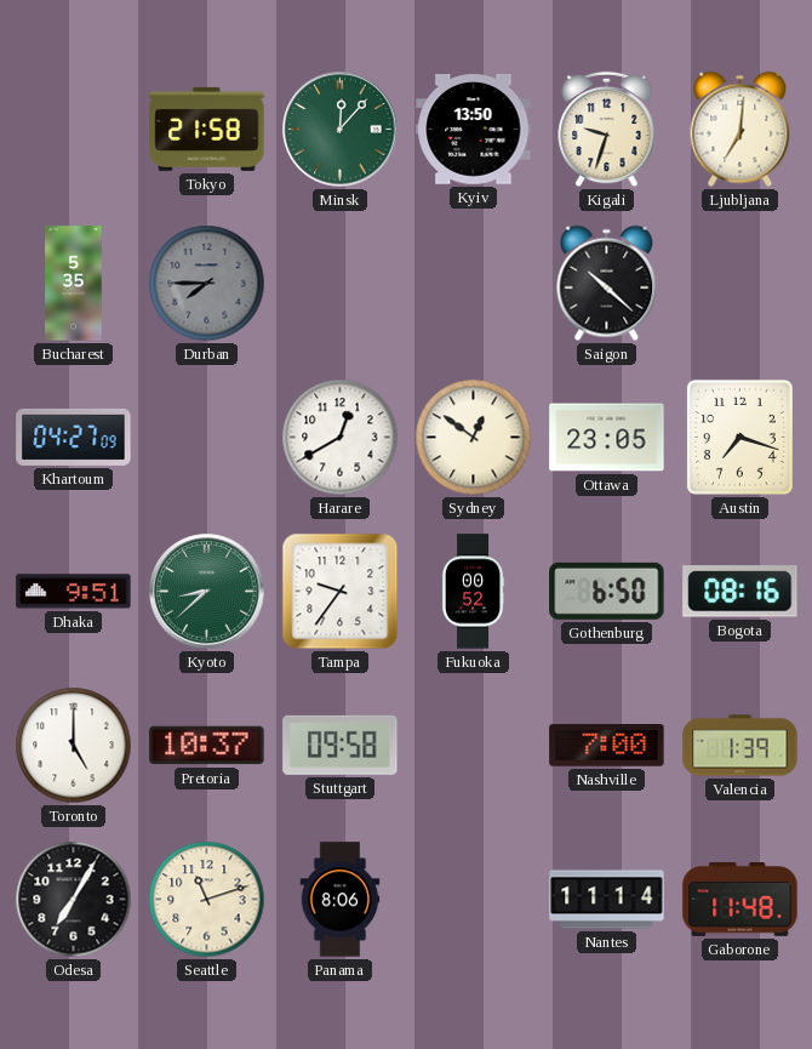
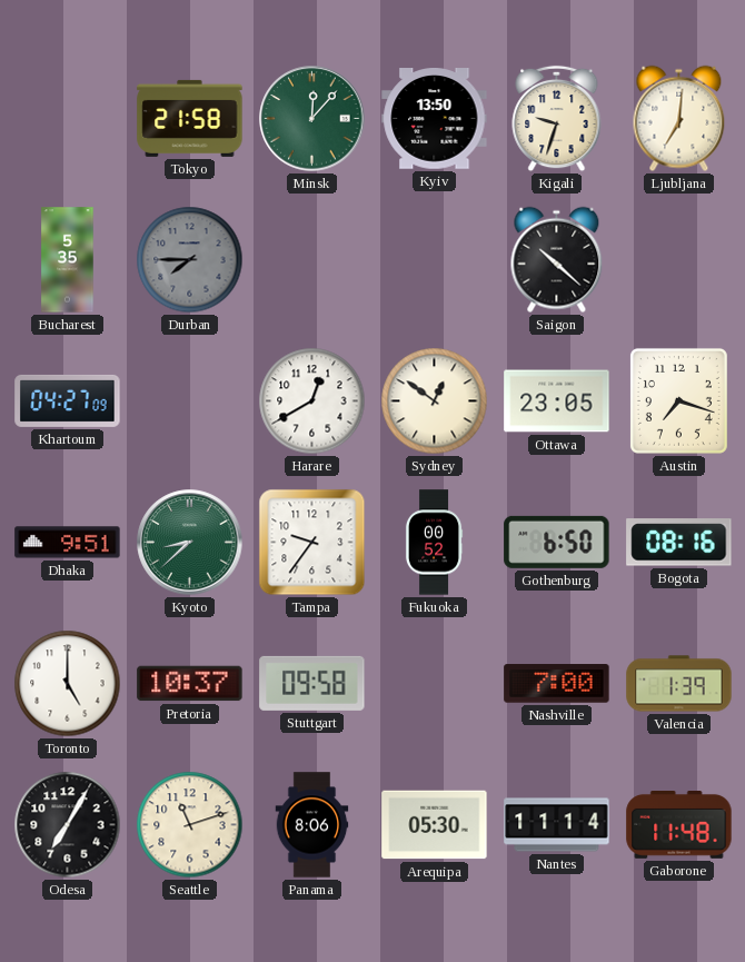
Arequipa: none -> 05:30 (435, 825)
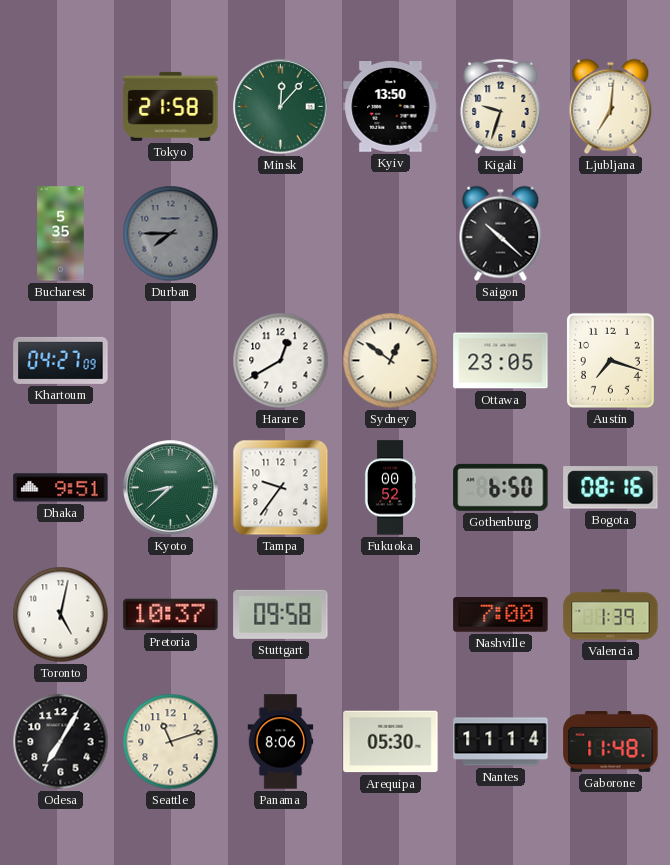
Toronto: 5:00 -> 5:02 (61, 615)
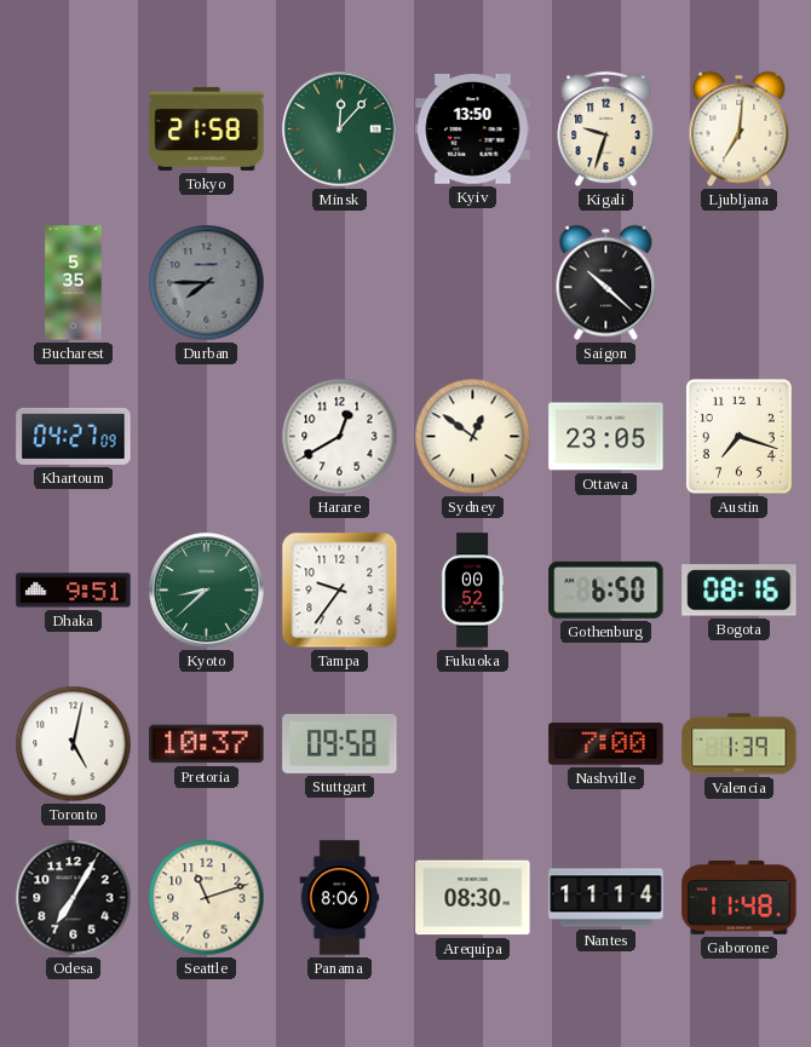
Arequipa: 05:30 -> 08:30 (473, 898)
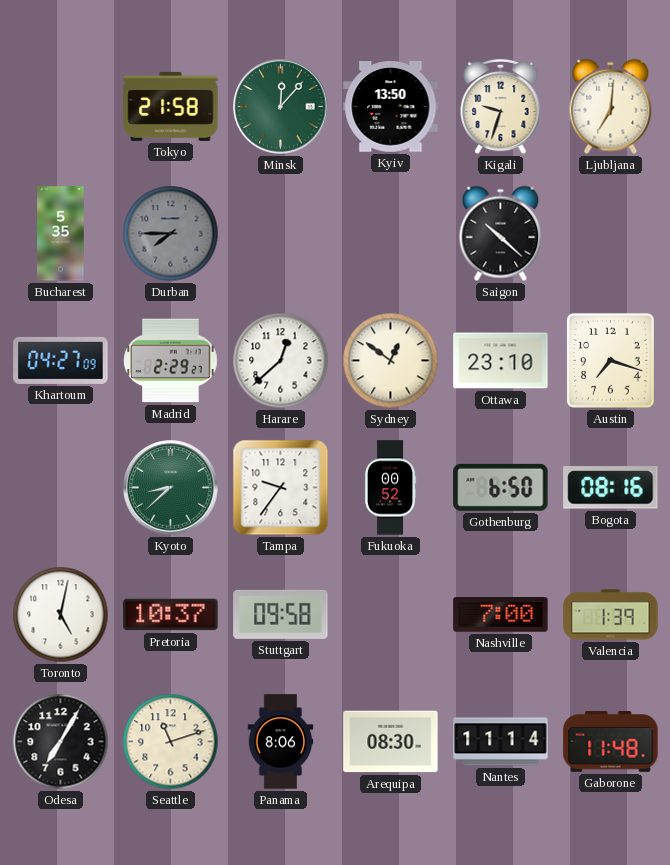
Madrid: none -> 2:29 (171, 361)
Harare: 12:40 -> 12:38 (281, 361)
Ottawa: 23:05 -> 23:10 (501, 361)
Dhaka: 9:51 -> none (74, 591)
